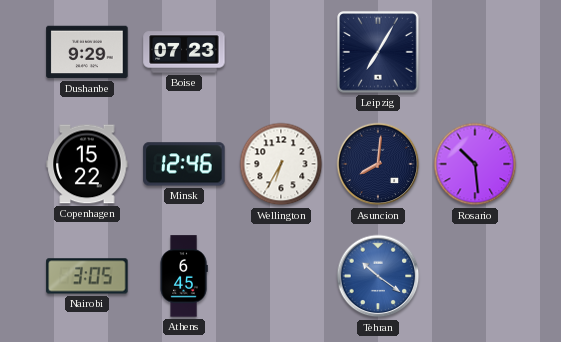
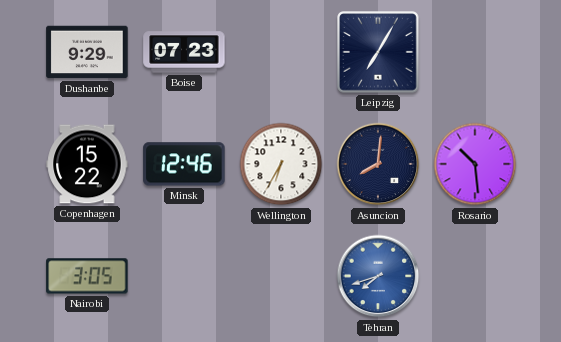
Athens: 6:45 -> none (184, 276)
Tehran: 10:21 -> 7:42 (378, 276)
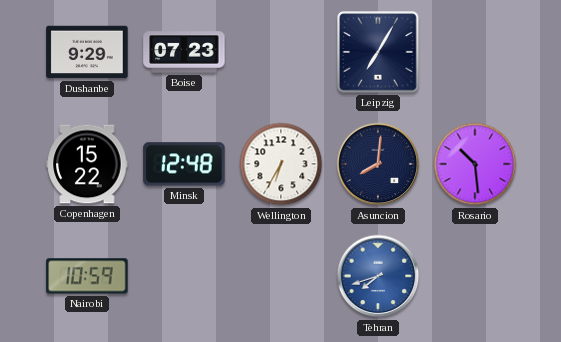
Minsk: 12:46 -> 12:48 (184, 164)
Nairobi: 3:05 -> 10:59 (87, 276)
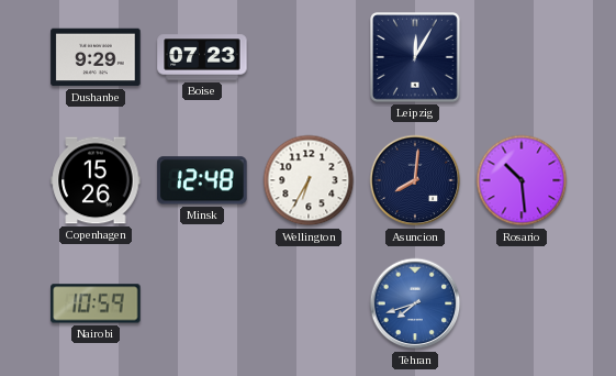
Leipzig: 7:05 -> 12:05 (415, 57)
Copenhagen: 15:22 -> 15:26 (96, 180)
